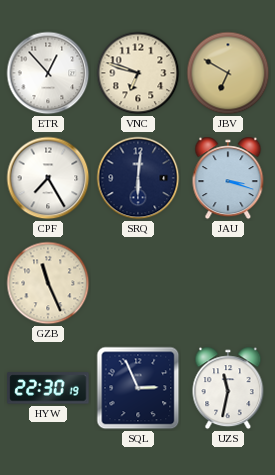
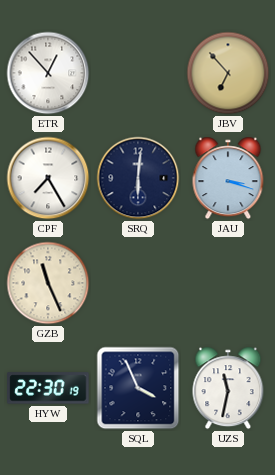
VNC: 6:48 -> none (138, 73)
JBV: 6:50 -> 6:53 (228, 73)
SQL: 2:56 -> 3:56 (138, 388)
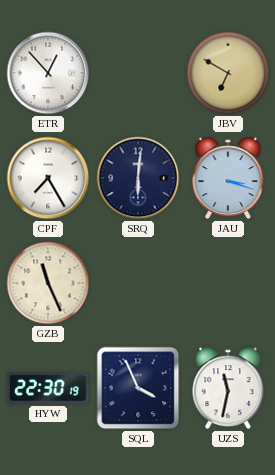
JBV: 6:53 -> 6:50 (228, 73)
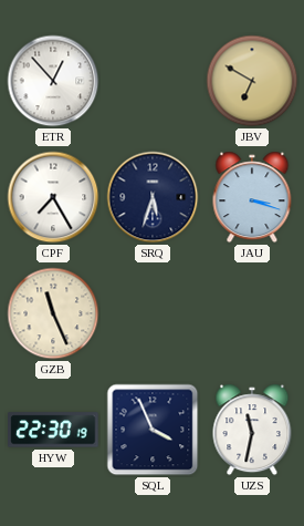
SRQ: 6:01 -> 5:33 (153, 197)
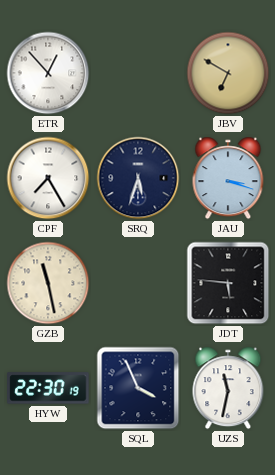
GZB: 11:26 -> 11:28 (48, 283)
JDT: none -> 5:46 (228, 283)
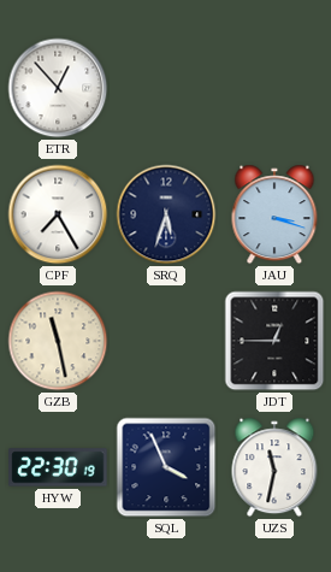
JBV: 6:50 -> none (228, 73)
JDT: 5:46 -> 12:45 (274, 341)
